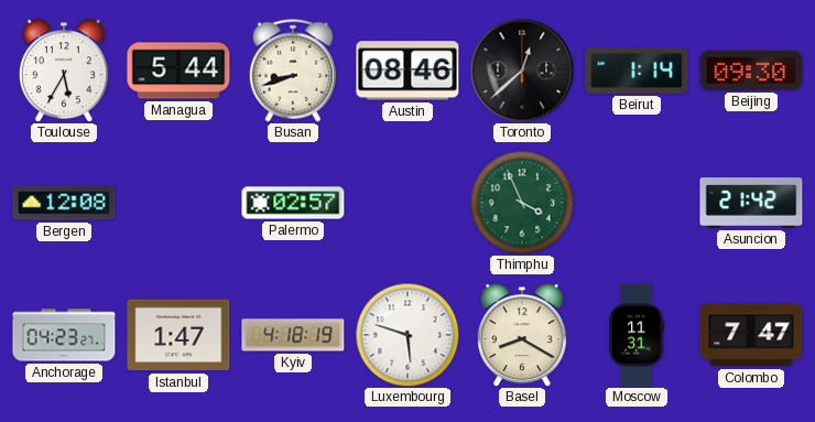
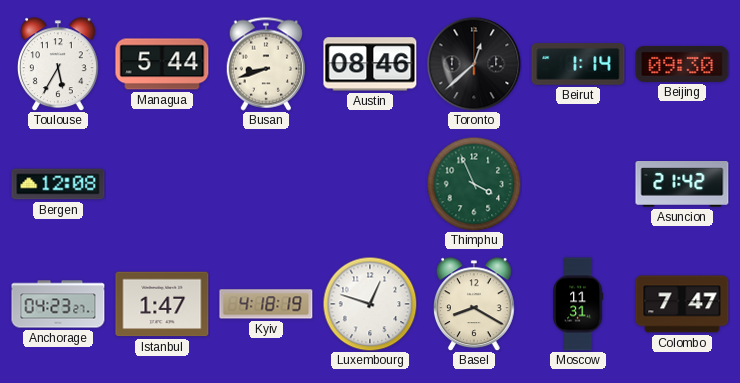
Palermo: 02:57 -> none (293, 203)
Luxembourg: 5:48 -> 12:48 (370, 304)
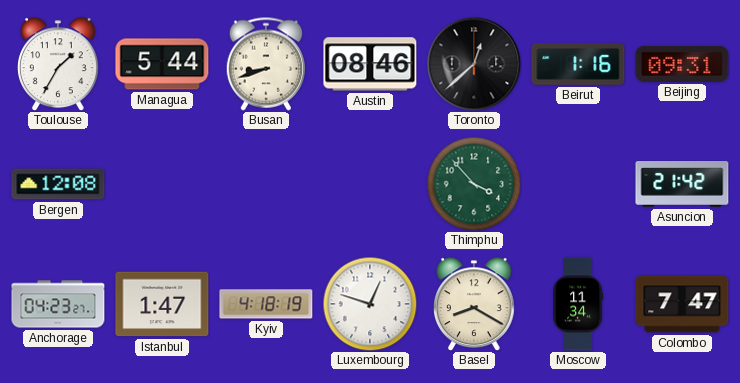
Toulouse: 5:35 -> 1:35 (59, 64)
Beirut: 1:14 -> 1:16 (578, 64)
Beijing: 09:30 -> 09:31 (682, 64)
Thimphu: 3:56 -> 3:53 (474, 184)
Moscow: 11:31 -> 11:34 (578, 304)
